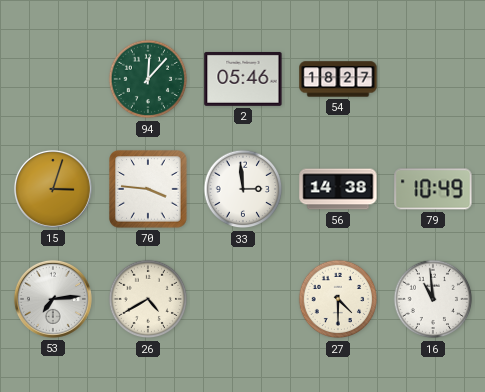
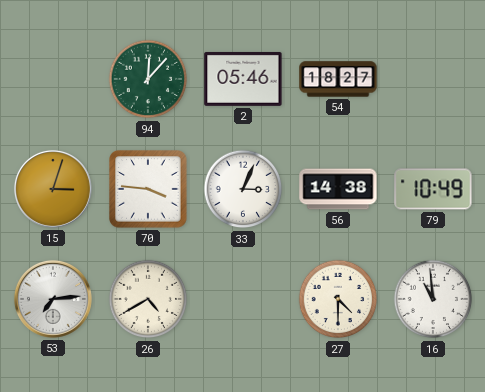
33: 2:59 -> 3:04 (243, 189)
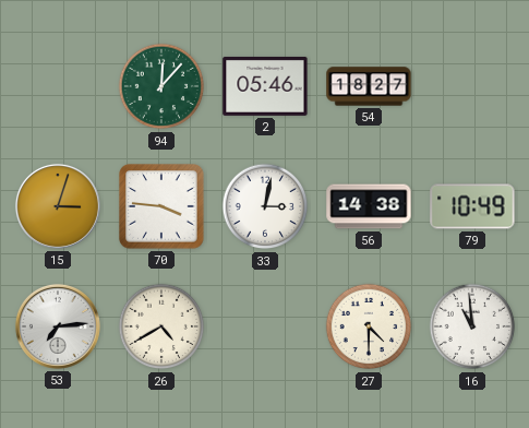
33: 3:04 -> 3:02 (265, 206)
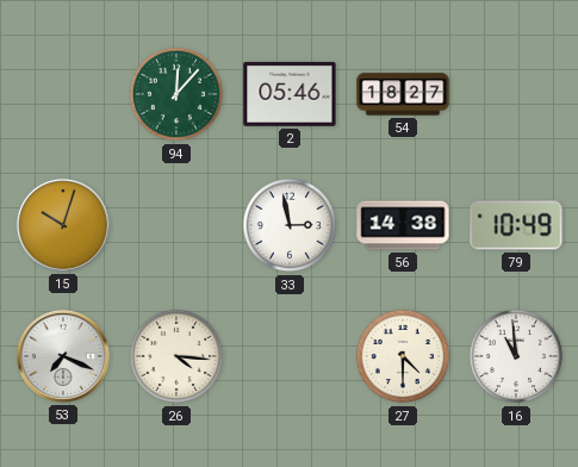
15: 3:03 -> 10:03 (63, 225)
70: 3:46 -> none (161, 206)
33: 3:02 -> 2:58 (290, 225)
53: 7:14 -> 7:19 (63, 356)
26: 4:40 -> 4:16 (176, 356)
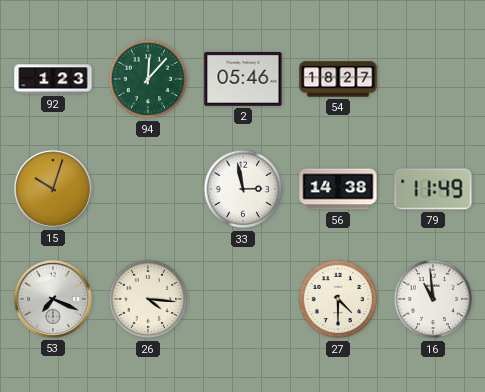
92: none -> 1:23 (53, 79)
79: 10:49 -> 11:49 (433, 189)
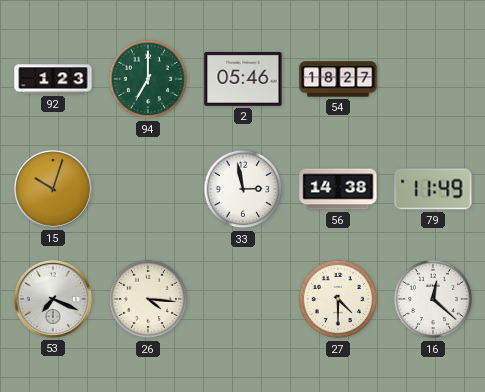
94: 12:07 -> 7:00 (148, 79)
16: 10:59 -> 12:22 (433, 299)
